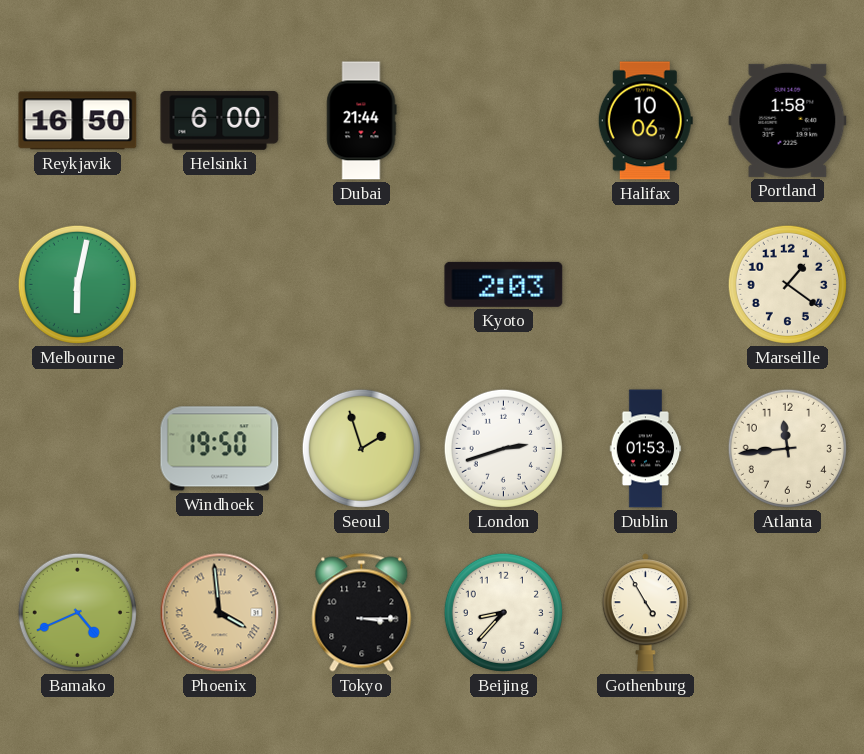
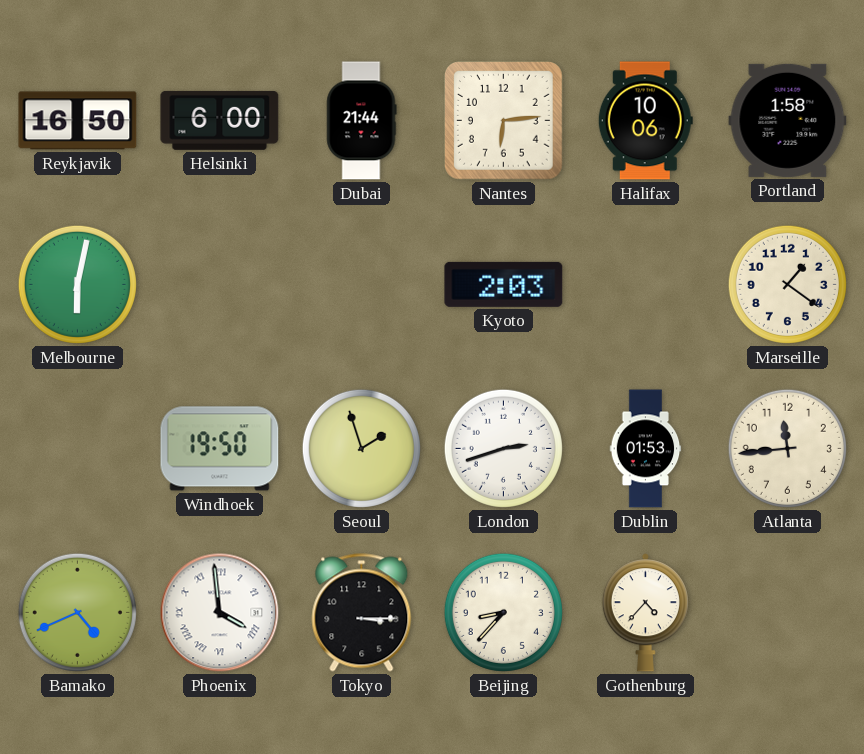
Nantes: none -> 6:14 (504, 121)
Phoenix dial: champagne -> white (220, 613)
Gothenburg: 4:55 -> 4:37 (645, 613)
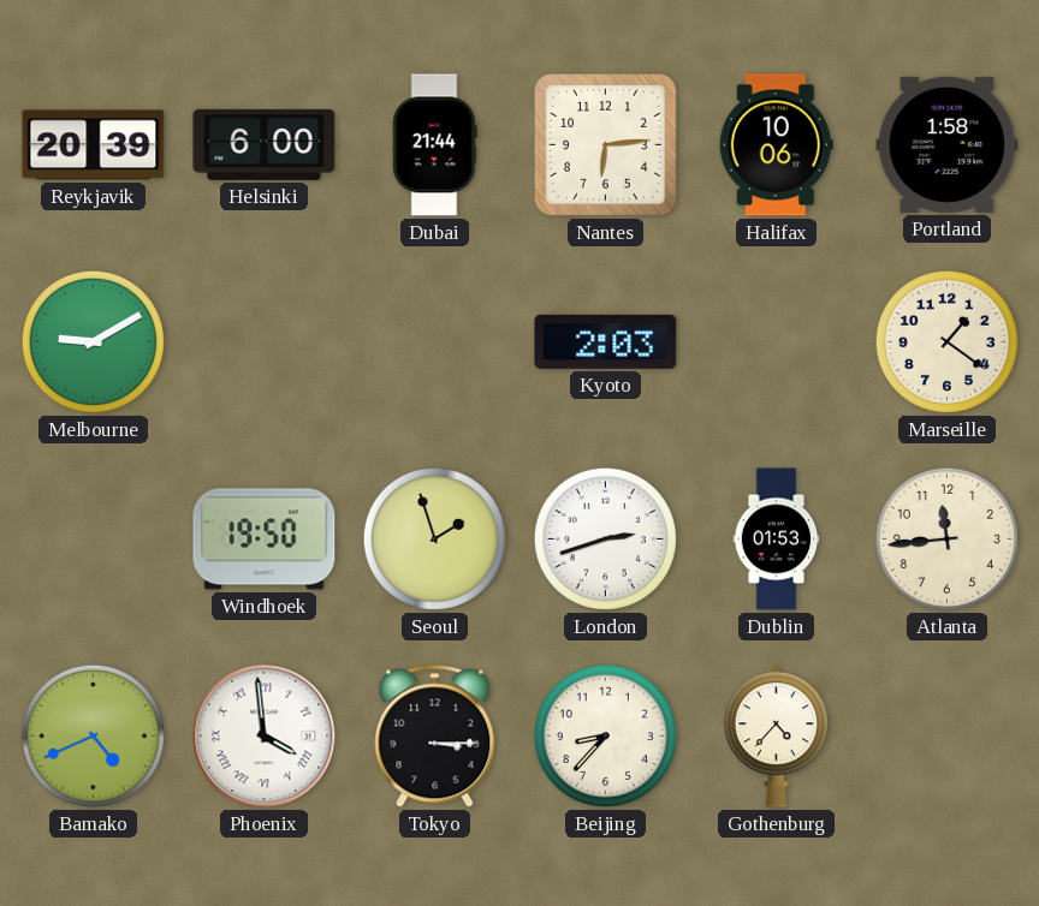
Reykjavik: 16:50 -> 20:39 (94, 145)
Melbourne: 6:02 -> 9:10 (93, 341)
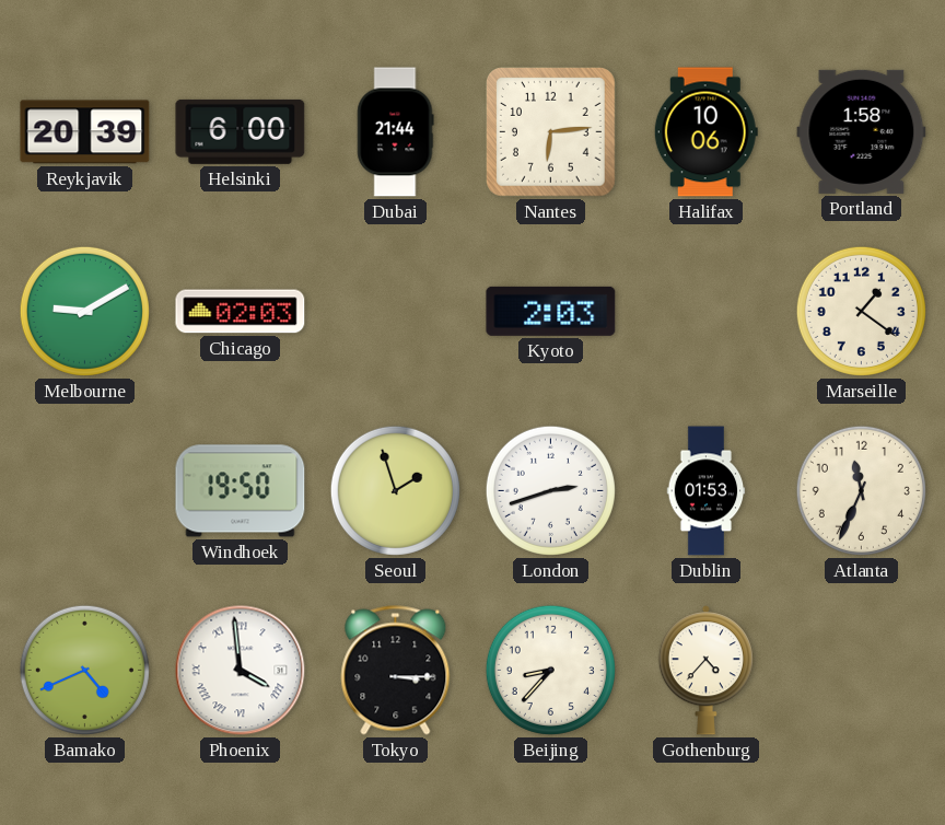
Chicago: none -> 02:03 (241, 312)
Atlanta: 11:44 -> 11:34 (861, 490)
